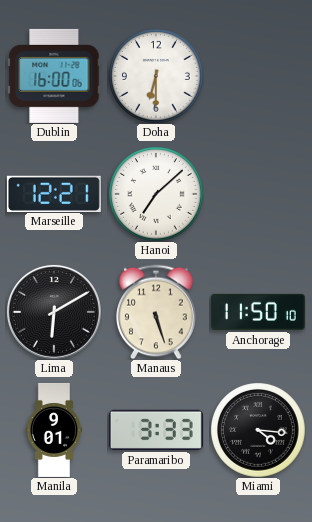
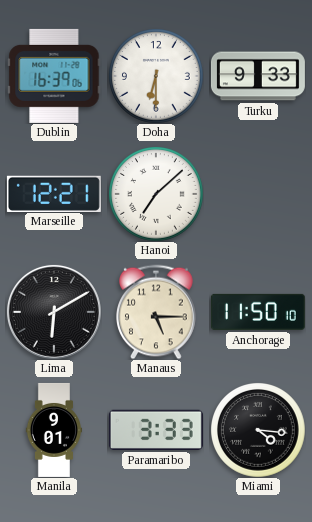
Dublin: 16:00 -> 16:39 (54, 76)
Turku: none -> 9:33 (258, 76)
Manaus: 5:27 -> 5:15 (157, 312)
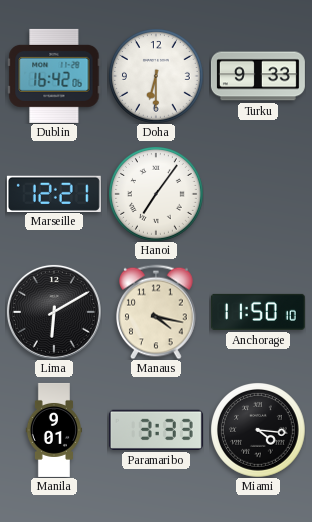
Dublin: 16:39 -> 16:42 (54, 76)
Hanoi: 7:08 -> 7:06 (156, 194)
Manaus: 5:15 -> 4:17 (157, 312)
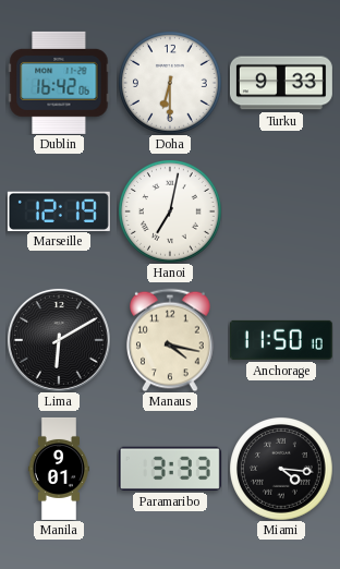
Marseille: 12:21 -> 12:19 (59, 210)
Hanoi: 7:06 -> 7:02 (170, 211)
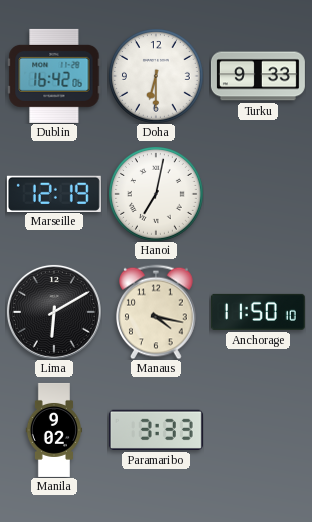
Manila: 9:01 -> 9:02 (53, 430)
Miami: 4:16 -> none (281, 469)
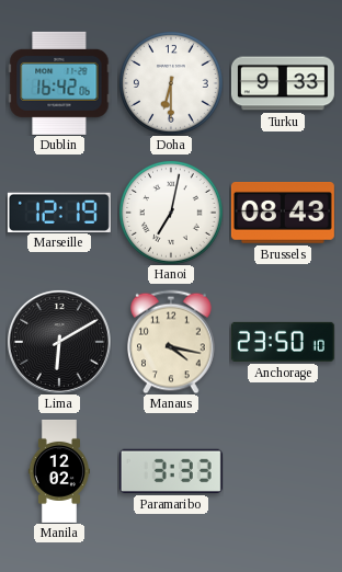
Brussels: none -> 08:43 (283, 214)
Anchorage: 11:50 -> 23:50 (283, 342)
Manila: 9:02 -> 12:02 (58, 471)
